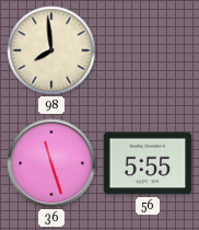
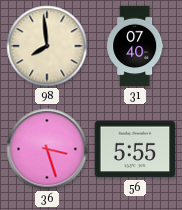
31: none -> 07:40 (135, 46)
36: 11:27 -> 3:27 (47, 149)
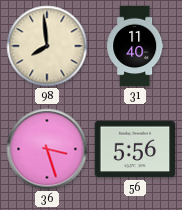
31: 07:40 -> 11:40 (135, 46)
56: 5:55 -> 5:56 (135, 149)
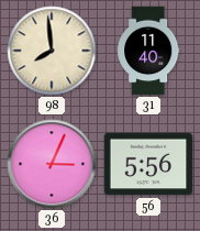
36: 3:27 -> 3:04 (52, 164)
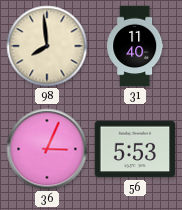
56: 5:56 -> 5:53 (135, 149)
